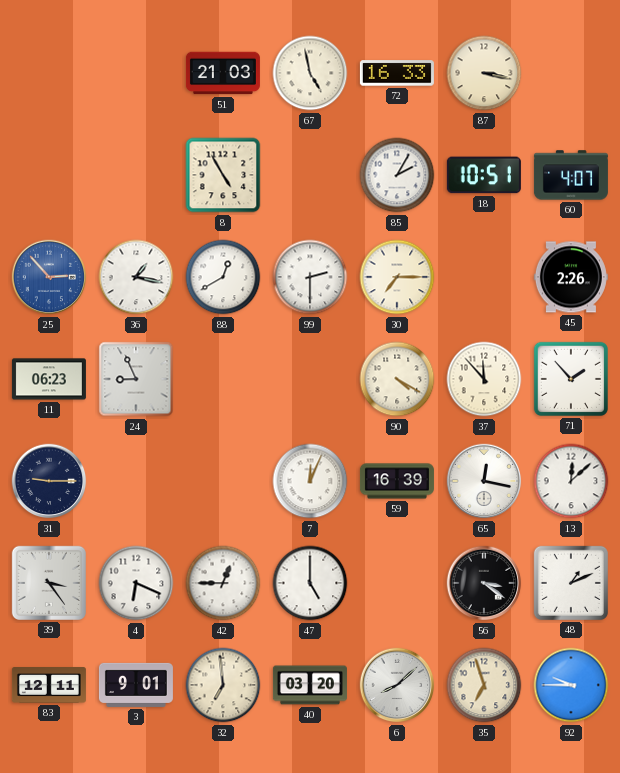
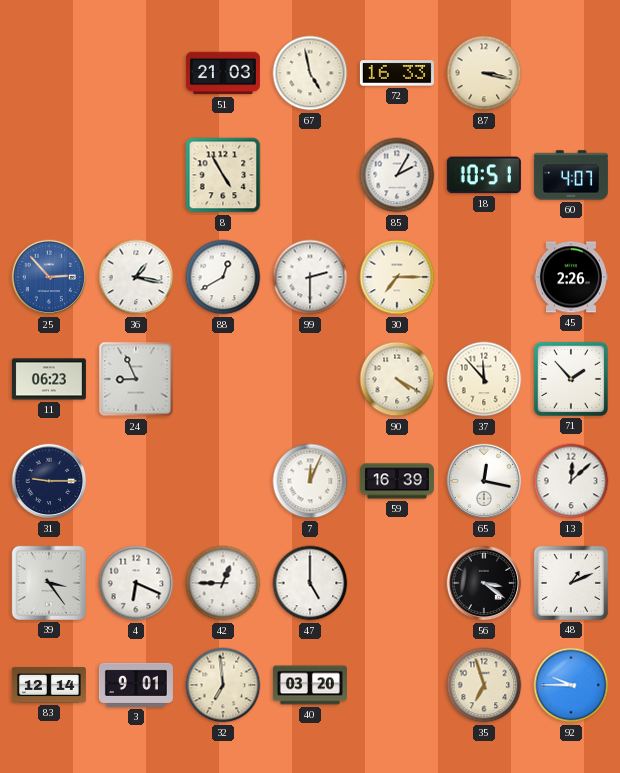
83: 12:11 -> 12:14 (49, 685)
6: 8:08 -> none (397, 685)
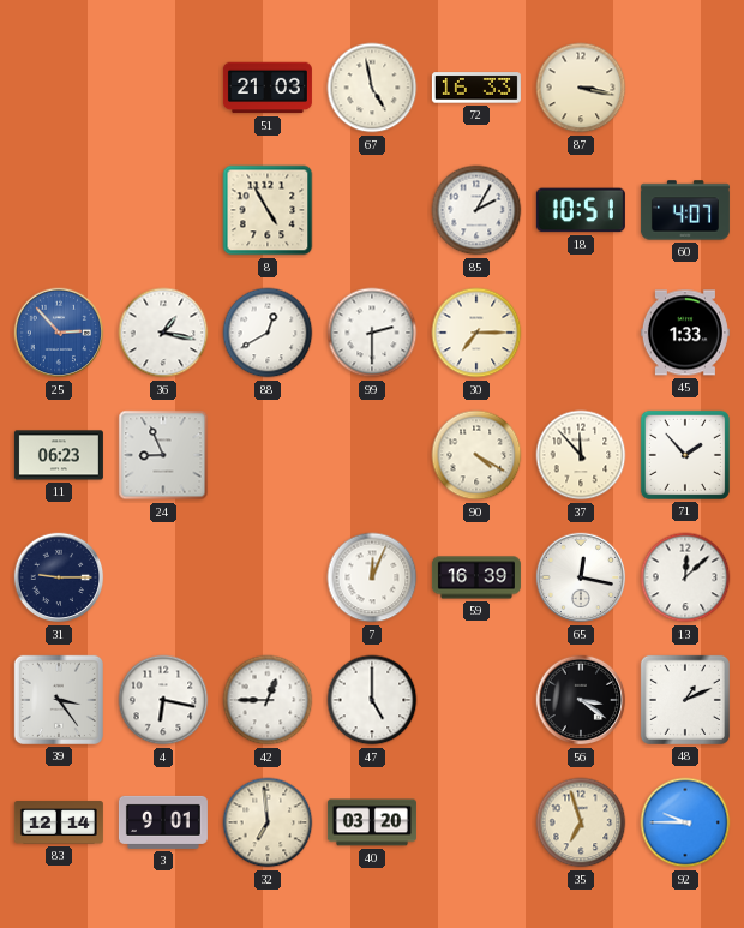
45: 2:26 -> 1:33 (685, 333)
4: 6:19 -> 6:17 (163, 700)
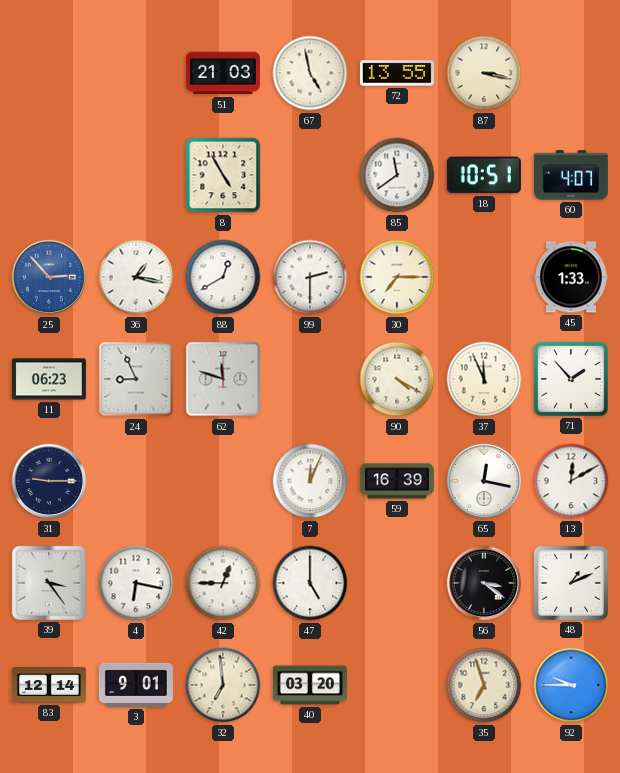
72: 16:33 -> 13:55 (397, 73)
85: 2:05 -> 11:39 (397, 175)
62: none -> 11:48 (223, 379)
37: 11:53 -> 11:56 (484, 379)
13: 12:08 -> 12:10 (571, 481)
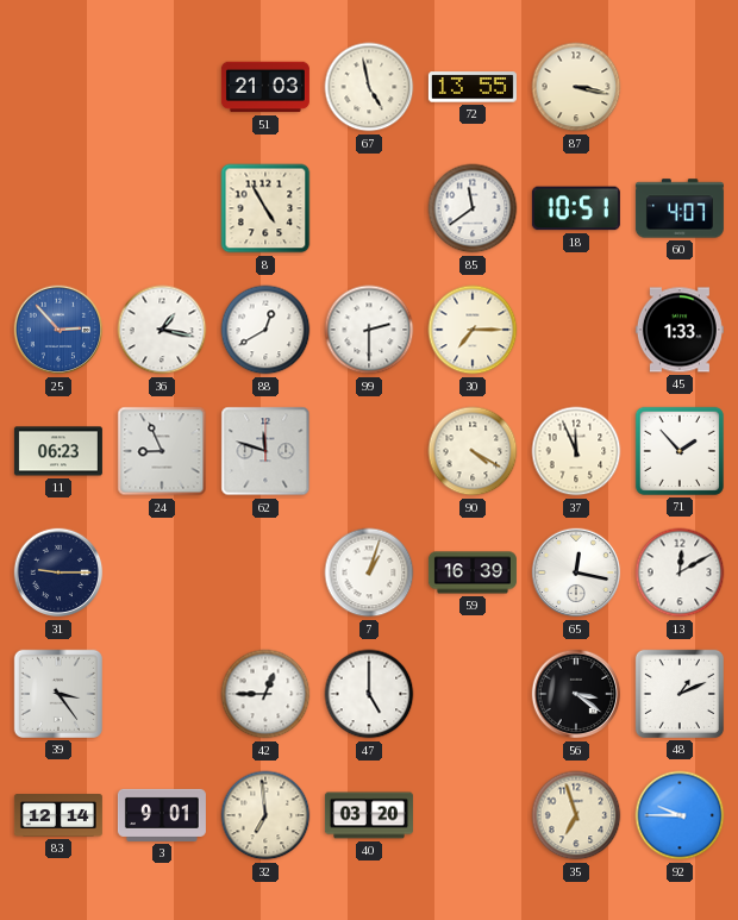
7: 12:04 -> 1:03 (369, 572)
4: 6:17 -> none (136, 583)
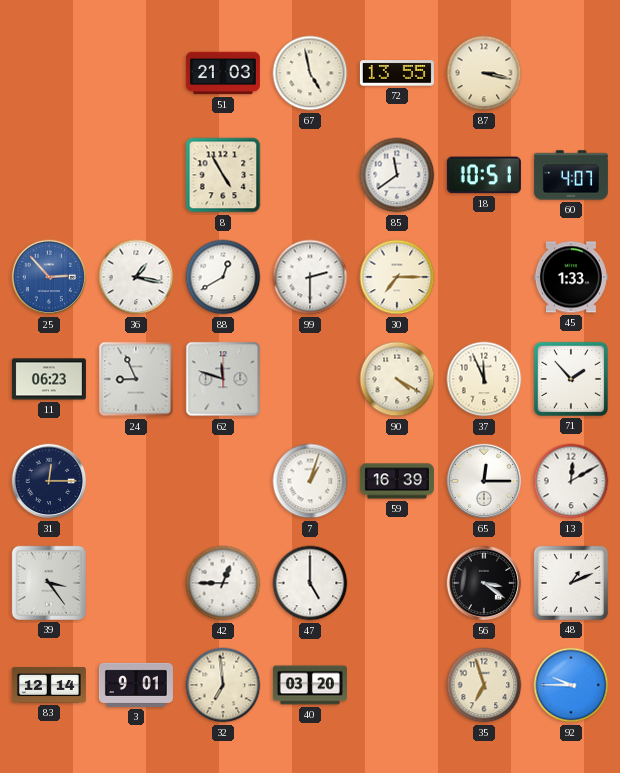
31: 9:15 -> 12:15 (49, 481)
65: 12:17 -> 12:15 (484, 481)
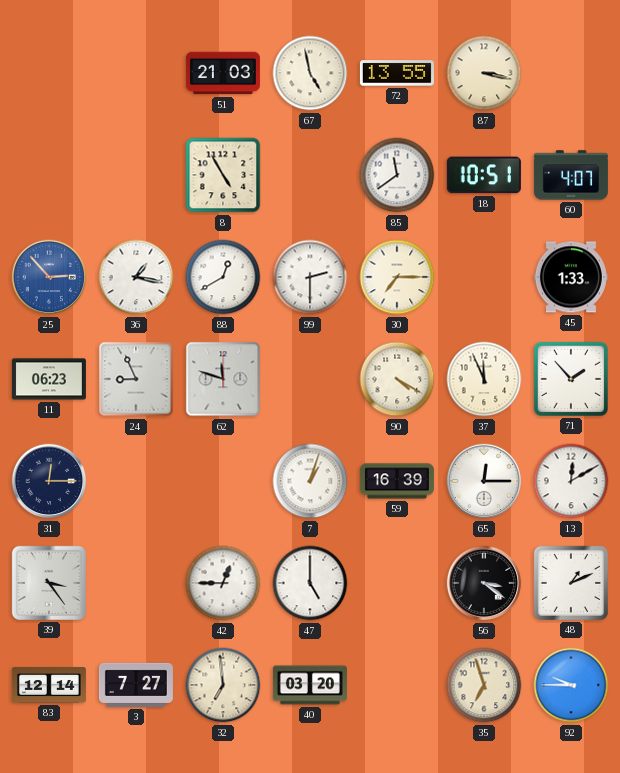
3: 9:01 -> 7:27 (136, 685)
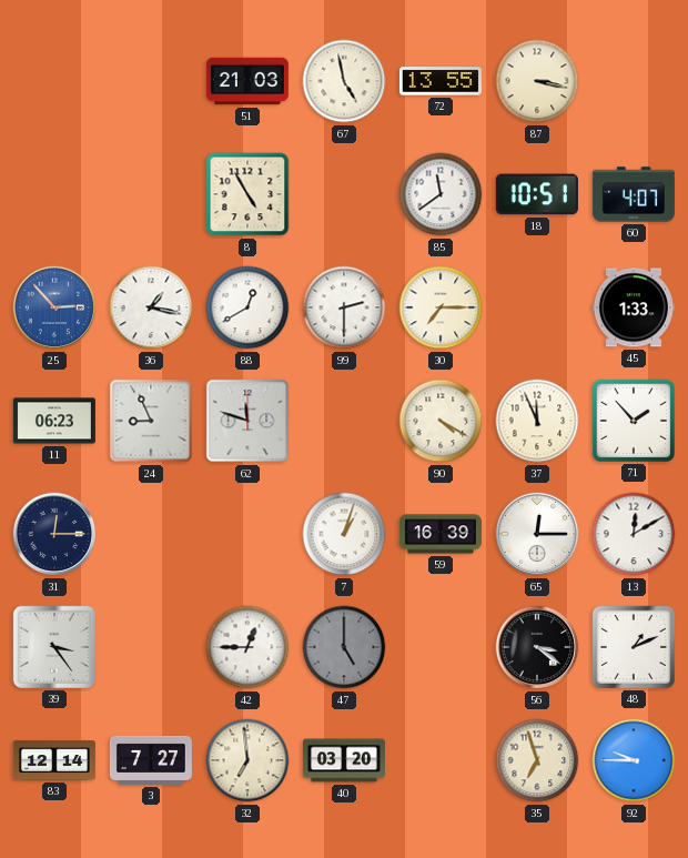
47 dial: white -> grey (344, 647)
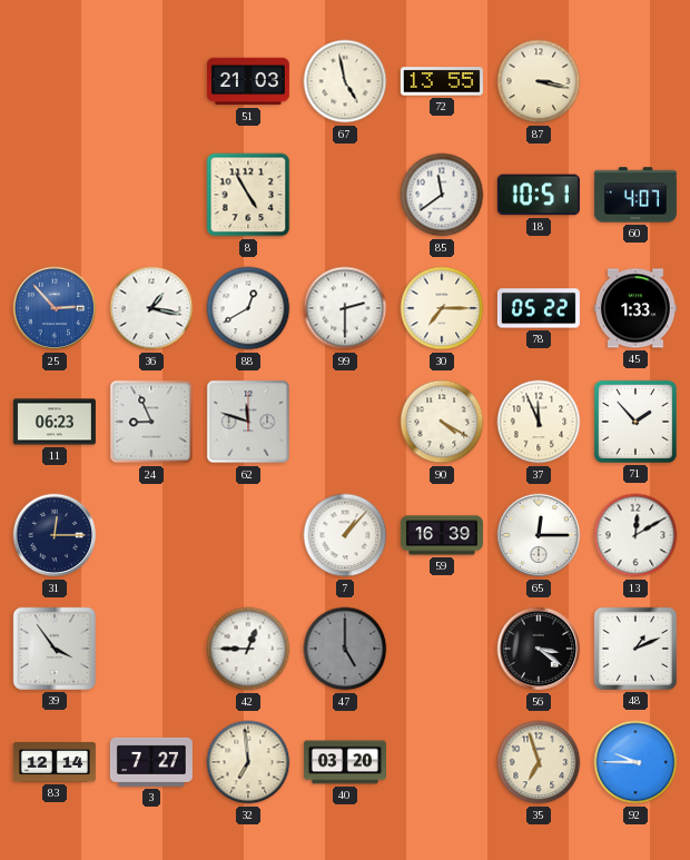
78: none -> 05:22 (539, 308)
7: 1:03 -> 1:07 (345, 535)
39: 3:24 -> 3:54 (55, 649)
